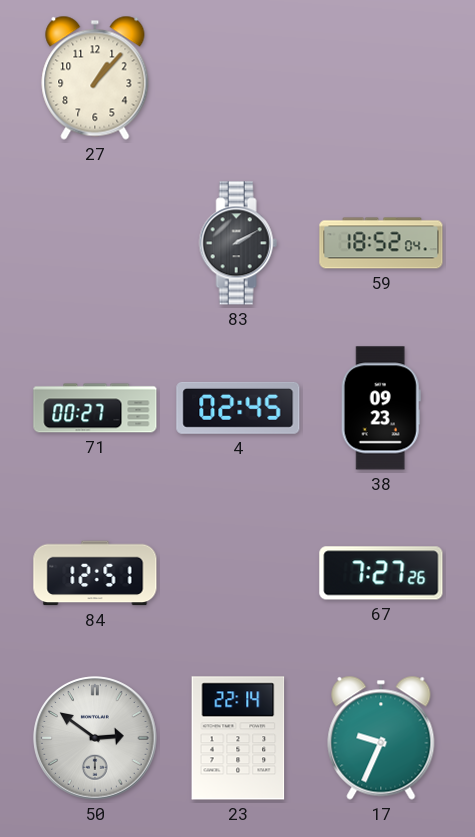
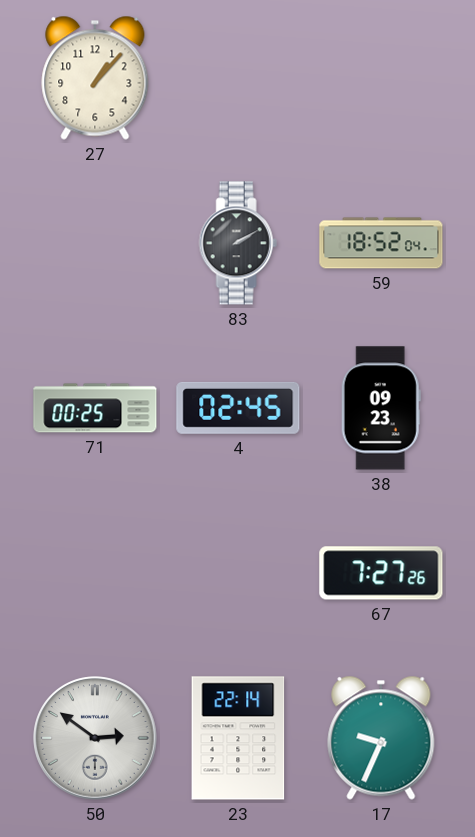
71: 00:27 -> 00:25 (95, 408)
84: 12:51 -> none (95, 573)
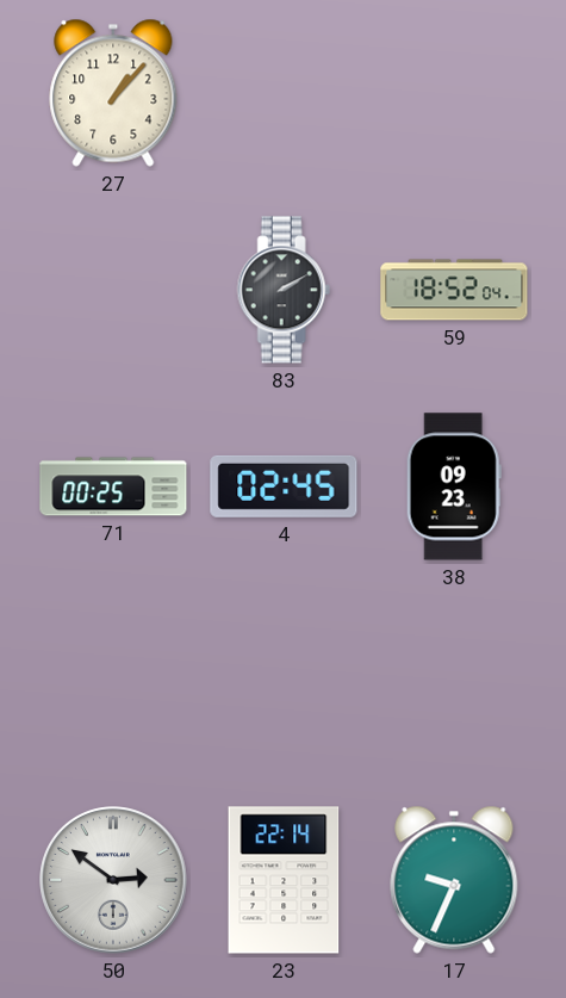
67: 7:27 -> none (381, 573)
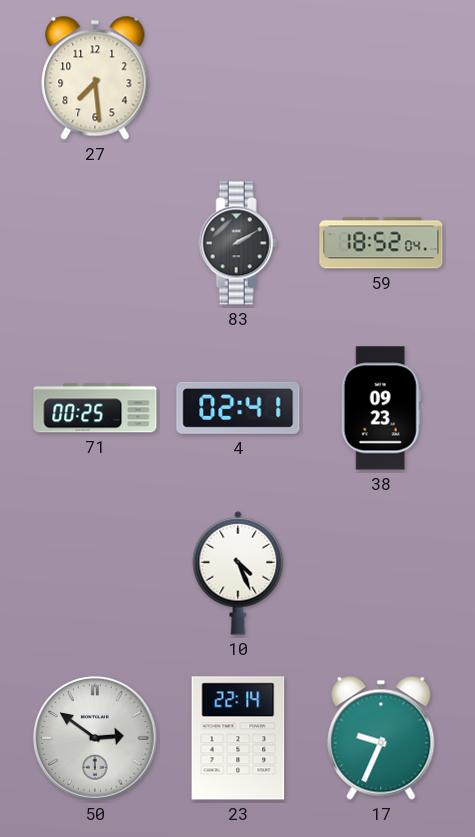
27: 1:07 -> 7:29 (95, 78)
4: 02:45 -> 02:41 (238, 408)
10: none -> 4:26 (238, 573)
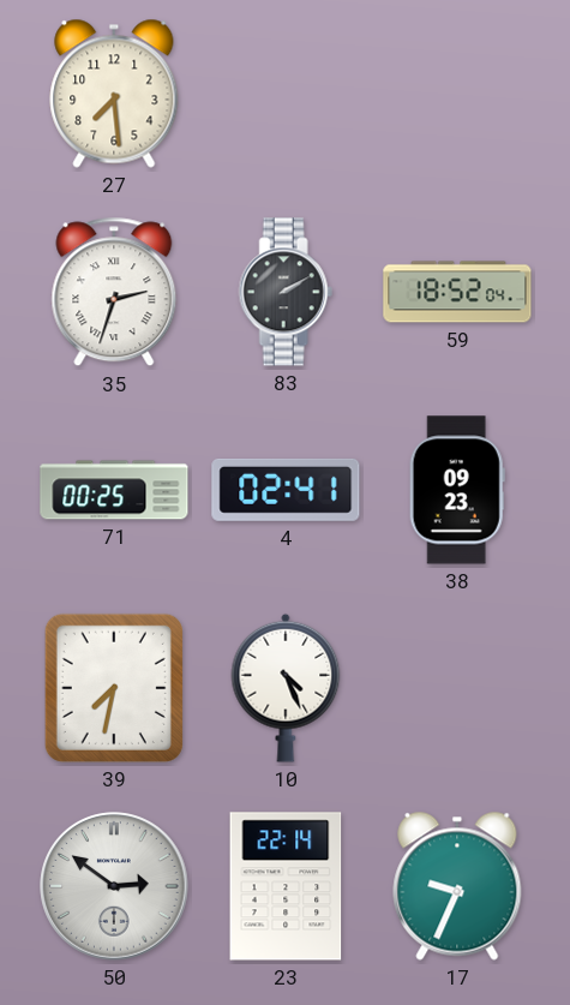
35: none -> 2:33 (114, 292)
39: none -> 7:32 (114, 688)
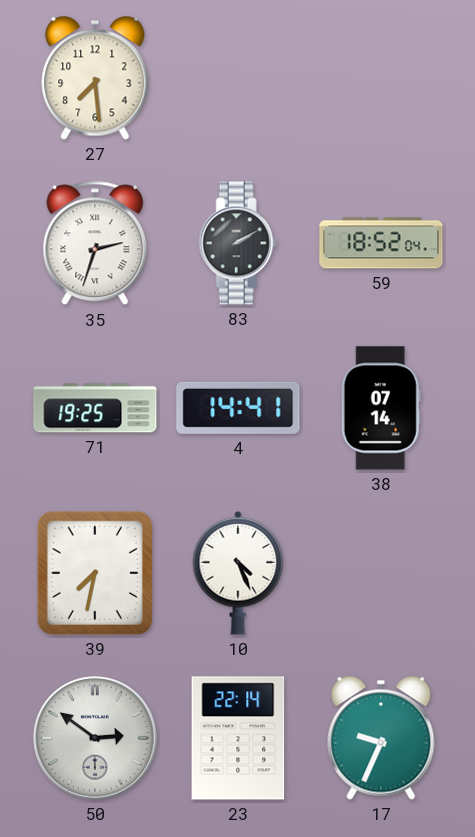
71: 00:25 -> 19:25 (95, 408)
4: 02:41 -> 14:41 (238, 408)
38: 09:23 -> 07:14 (381, 408)
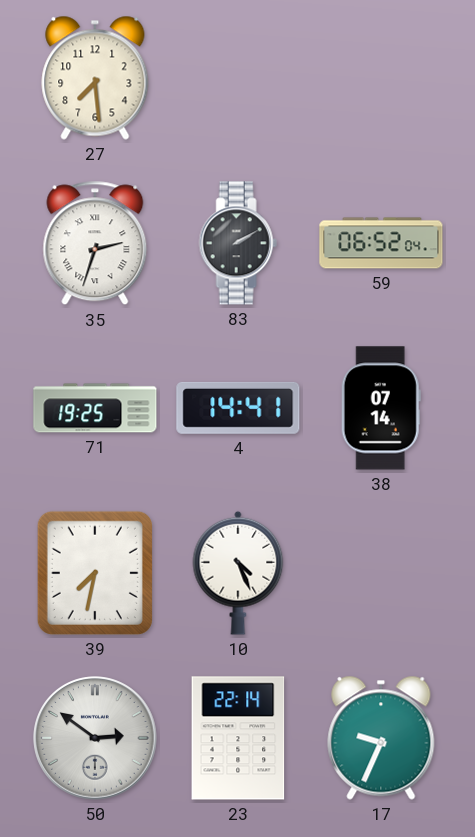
59: 18:52 -> 06:52 (381, 243)
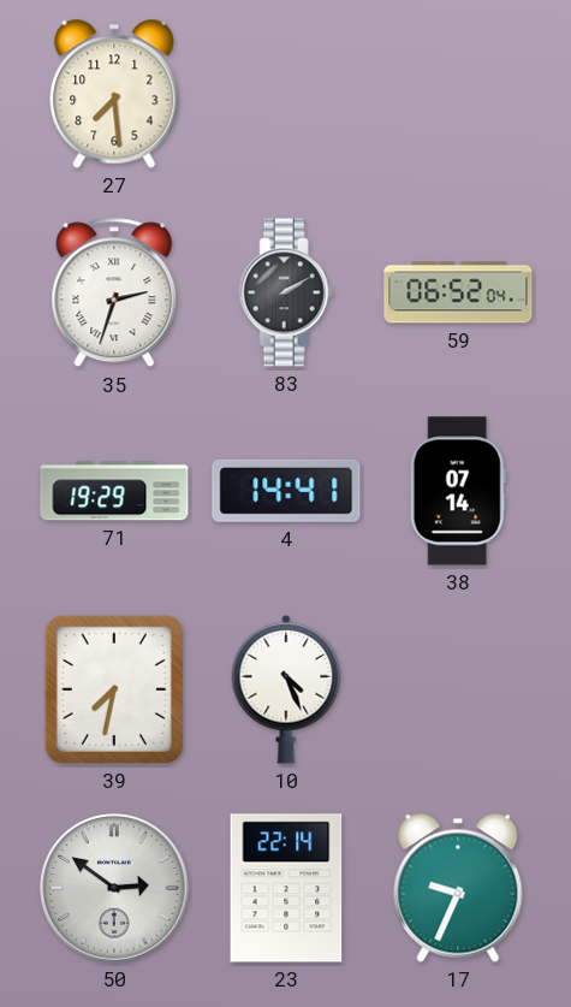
71: 19:25 -> 19:29 (114, 491)
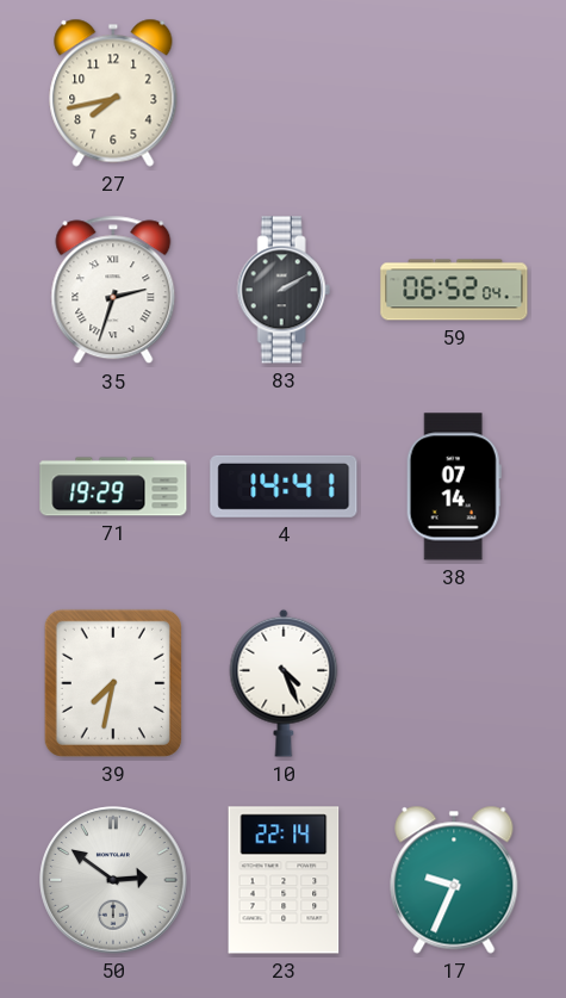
27: 7:29 -> 7:43 (113, 93)
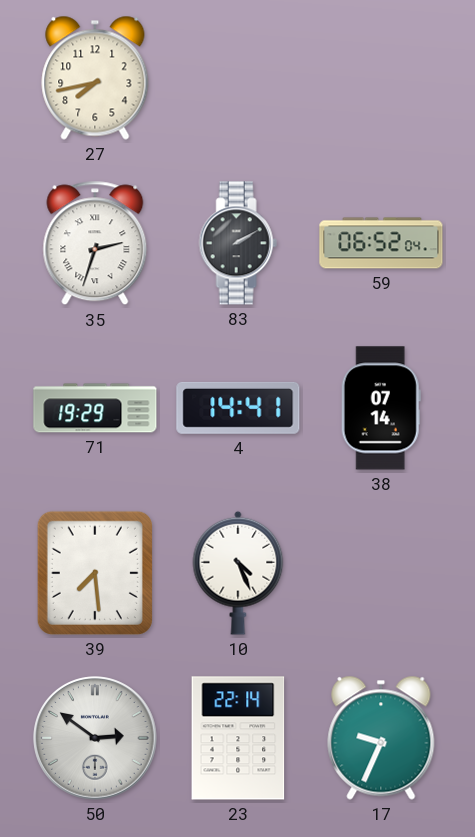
39: 7:32 -> 7:29 (95, 573)
